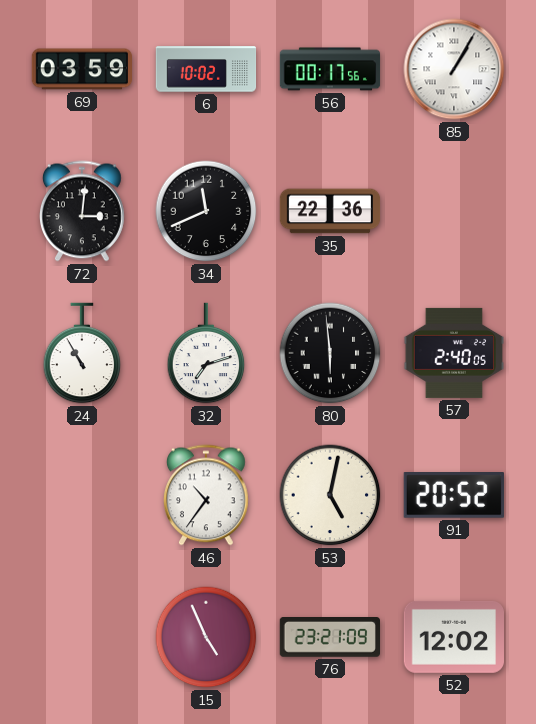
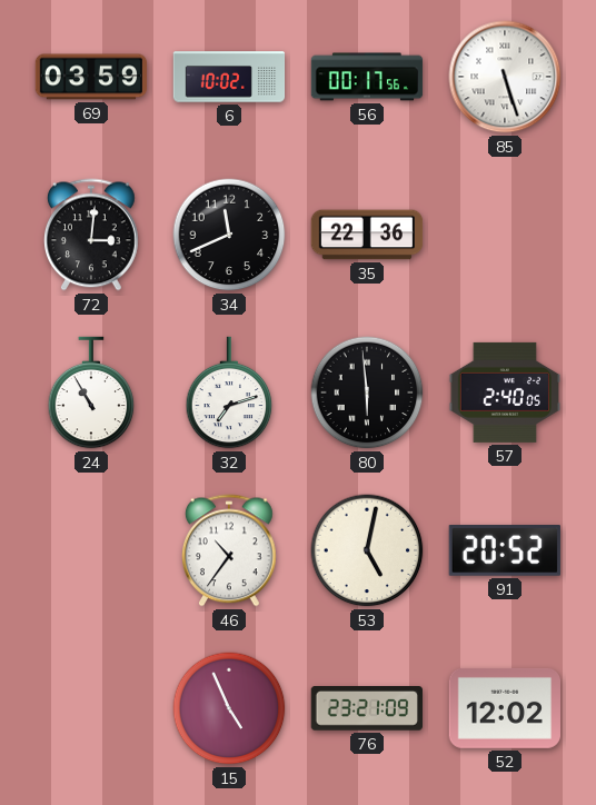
85: 1:05 -> 5:27 (505, 77)
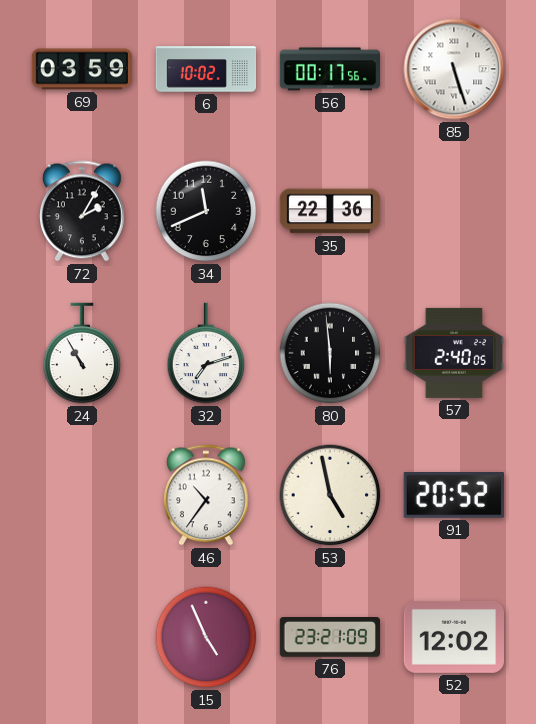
72: 3:01 -> 2:05 (83, 211)
53: 5:02 -> 4:58 (330, 495)
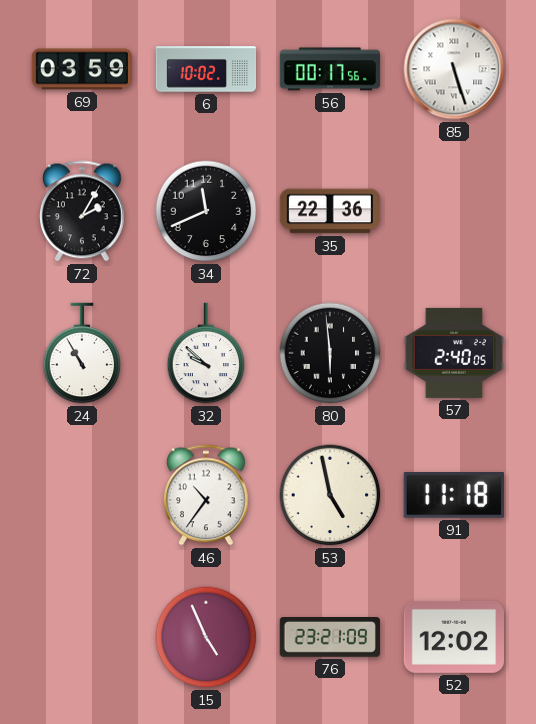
32: 7:12 -> 9:52 (206, 353)
91: 20:52 -> 11:18 (454, 496)
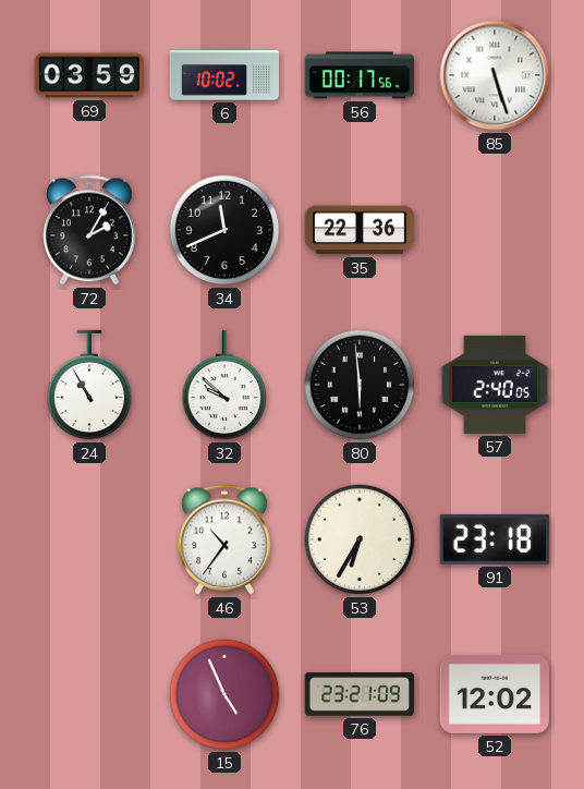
53: 4:58 -> 6:35 (360, 539)
91: 11:18 -> 23:18 (495, 541)
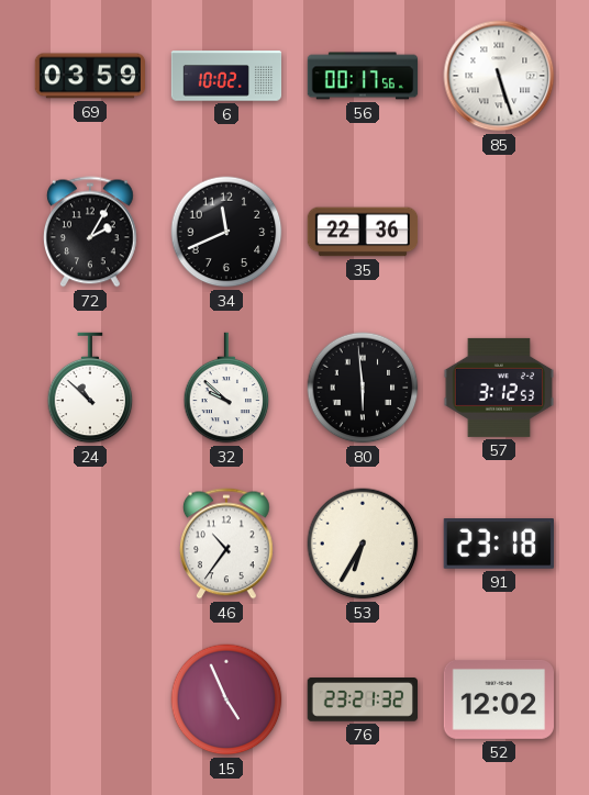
24: 10:55 -> 10:52 (90, 388)
57: 2:40 -> 3:12 (498, 388)
76: 23:21:09 -> 23:21:32 (362, 701)
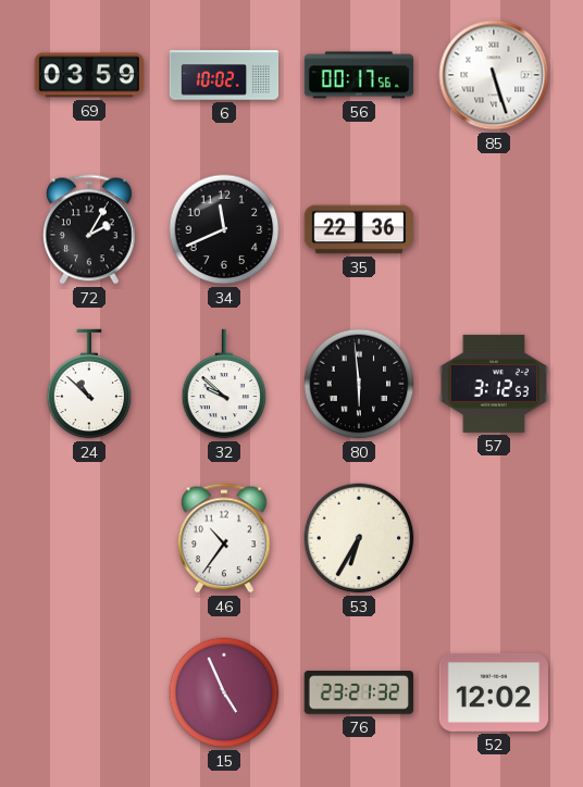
91: 23:18 -> none (499, 545)
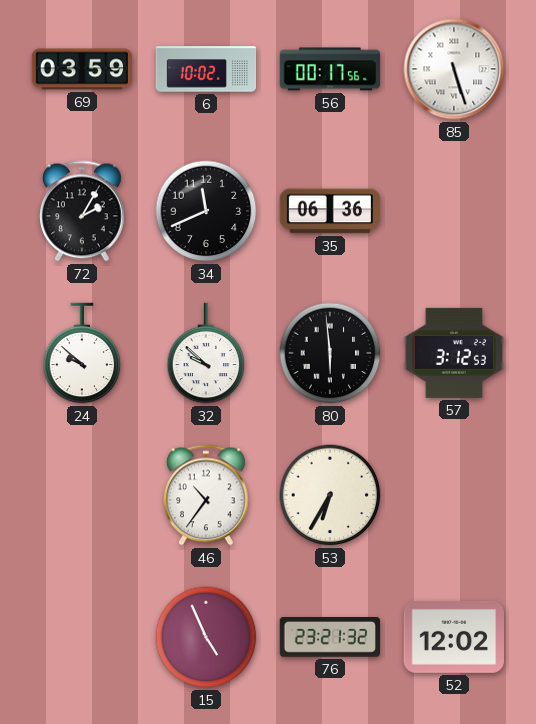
35: 22:36 -> 06:36 (330, 211)
24: 10:52 -> 9:52 (82, 353)
